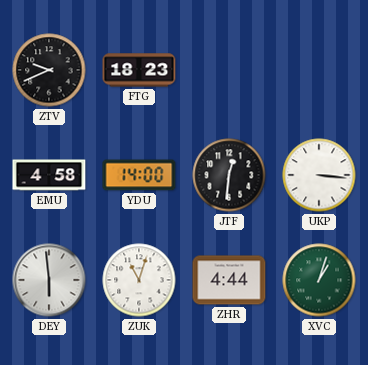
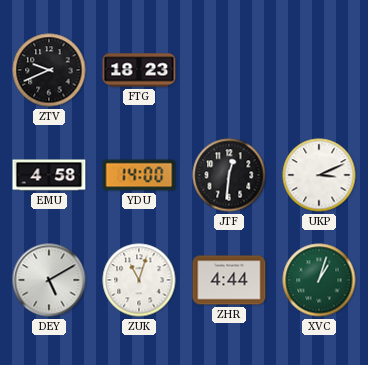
UKP: 3:16 -> 3:11 (319, 175)
DEY: 5:59 -> 5:10 (49, 280)
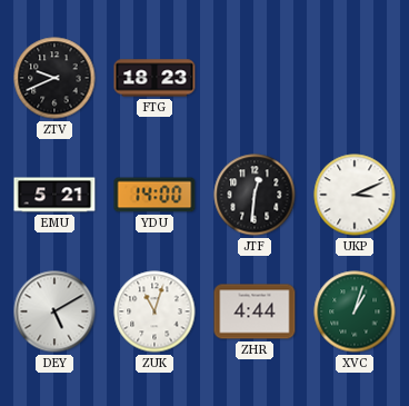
EMU: 4:58 -> 5:21 (54, 195)
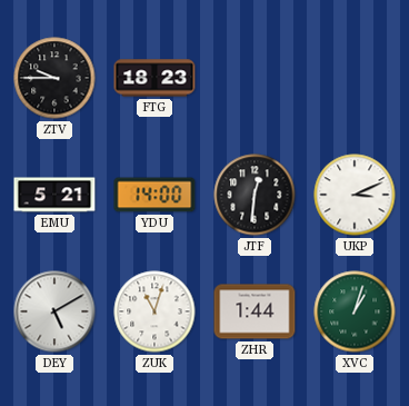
ZTV: 9:41 -> 9:45 (54, 78)
ZHR: 4:44 -> 1:44 (255, 311)
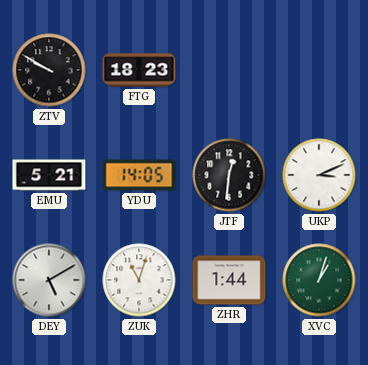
ZTV: 9:45 -> 9:50 (49, 70)
YDU: 14:00 -> 14:05 (139, 175)
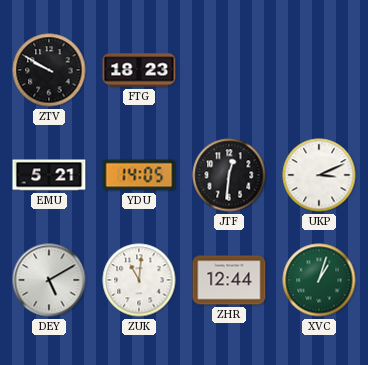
ZUK: 11:03 -> 11:01 (139, 280)
ZHR: 1:44 -> 12:44 (229, 280)
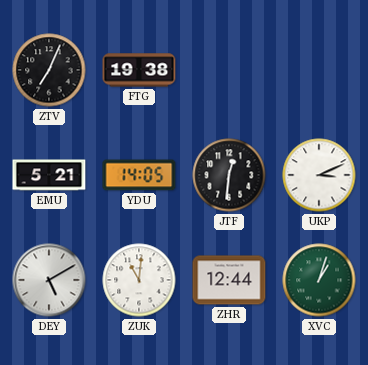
ZTV: 9:50 -> 7:04 (49, 70)
FTG: 18:23 -> 19:38 (139, 70)
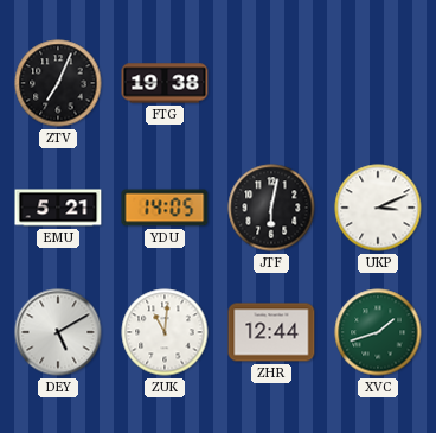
JTF: 12:31 -> 6:02 (271, 208)
XVC: 1:03 -> 1:42 (378, 332)
